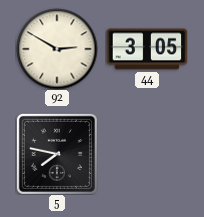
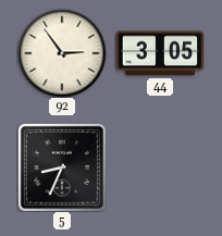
92: 2:50 -> 2:54 (62, 53)
5: 7:47 -> 8:34 (62, 167)
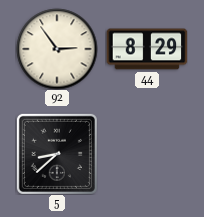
44: 3:05 -> 8:29 (147, 49)
5: 8:34 -> 8:38 (57, 154)
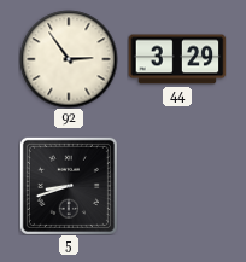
44: 8:29 -> 3:29 (177, 59)
5: 8:38 -> 8:42 (69, 186)
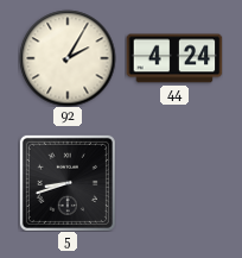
92: 2:54 -> 2:05 (68, 58)
44: 3:29 -> 4:24 (174, 58)
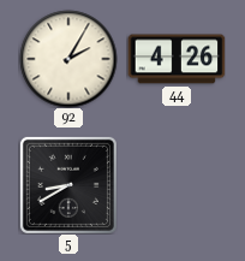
44: 4:24 -> 4:26 (177, 59)
5: 8:42 -> 8:40 (68, 185)
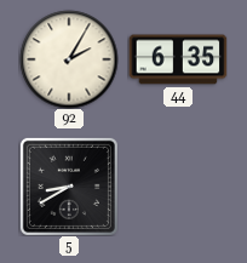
44: 4:26 -> 6:35 (178, 59)
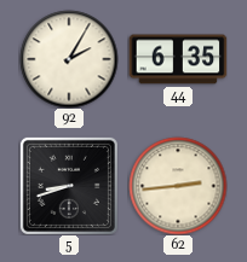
5: 8:40 -> 8:42 (69, 186)
62: none -> 2:44 (178, 186)
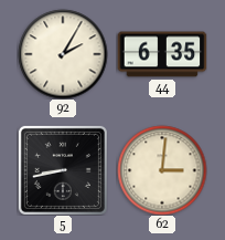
5: 8:42 -> 8:43 (63, 170)
62: 2:44 -> 3:01 (162, 170)
